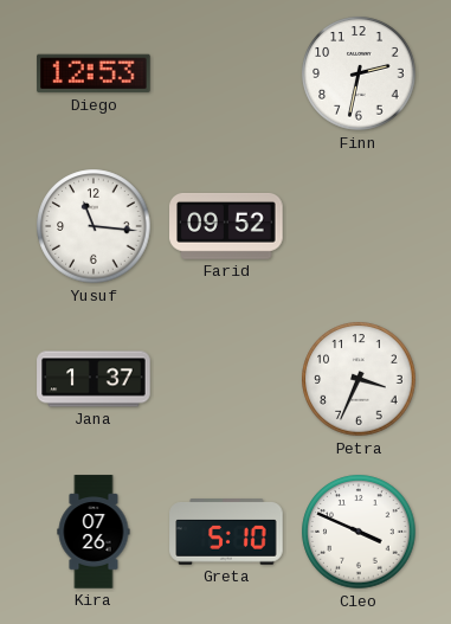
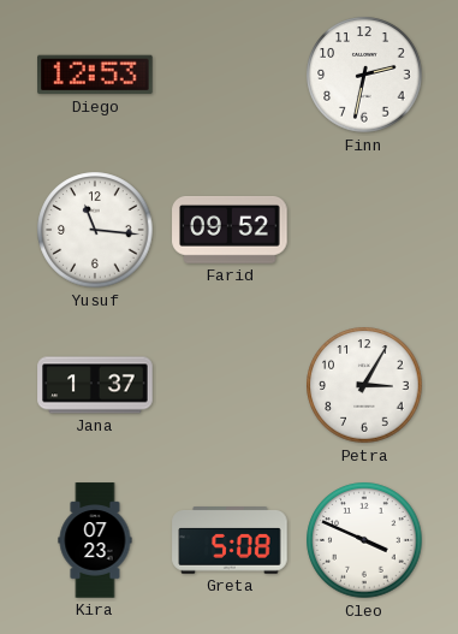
Petra: 3:34 -> 3:05 (364, 385)
Kira: 07:26 -> 07:23 (95, 540)
Greta: 5:10 -> 5:08 (230, 540)
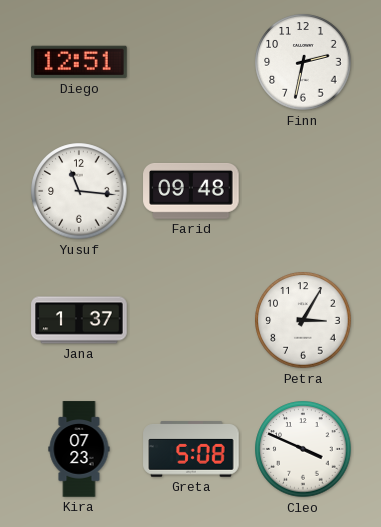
Diego: 12:53 -> 12:51 (79, 62)
Farid: 09:52 -> 09:48 (191, 191)
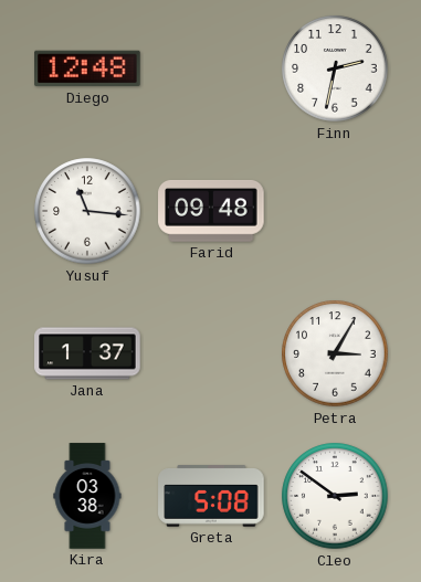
Diego: 12:51 -> 12:48 (87, 68)
Kira: 07:23 -> 03:38 (87, 496)
Cleo: 3:49 -> 2:51 (335, 496)
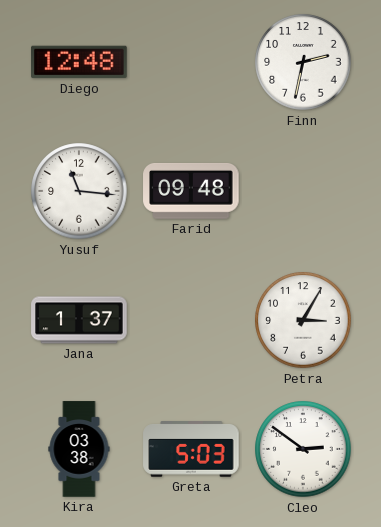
Greta: 5:08 -> 5:03 (191, 449)
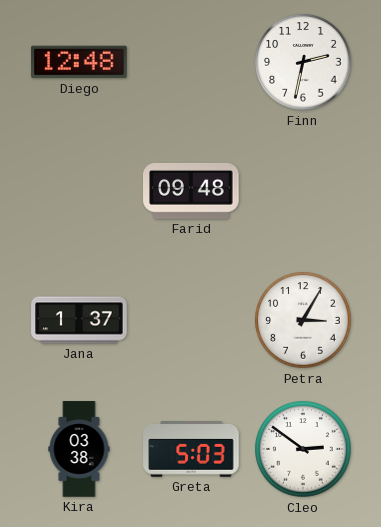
Yusuf: 11:16 -> none (79, 191)
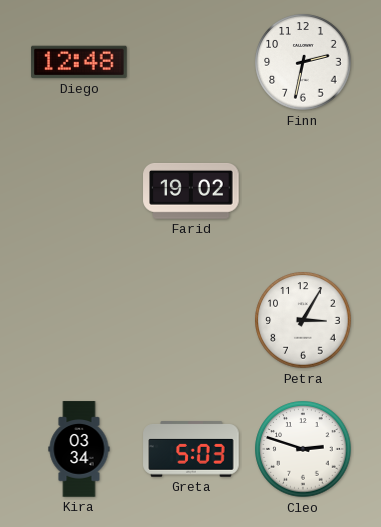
Farid: 09:48 -> 19:02 (191, 191)
Jana: 1:37 -> none (79, 320)
Kira: 03:38 -> 03:34 (79, 449)
Cleo: 2:51 -> 2:48 (303, 449)
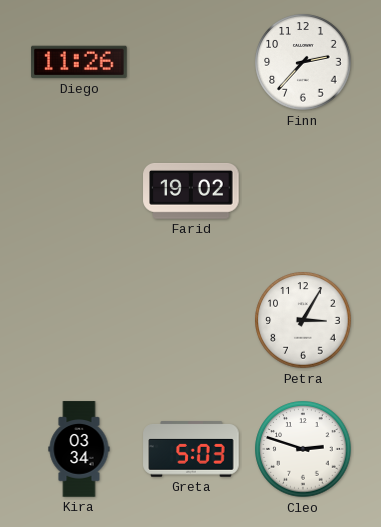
Diego: 12:48 -> 11:26 (79, 62)
Finn: 2:32 -> 2:37 (303, 62)
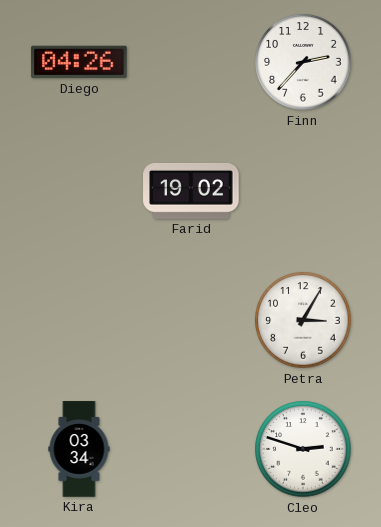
Diego: 11:26 -> 04:26 (79, 62)
Greta: 5:03 -> none (191, 449)
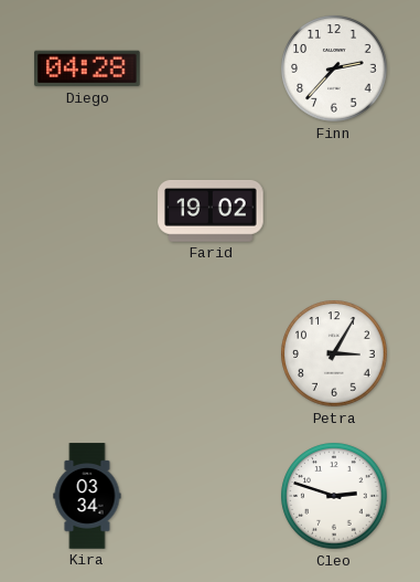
Diego: 04:26 -> 04:28 (87, 68)
